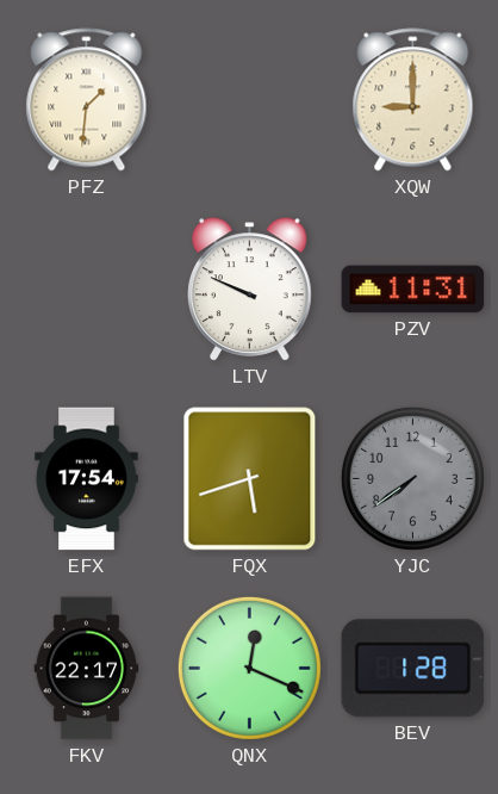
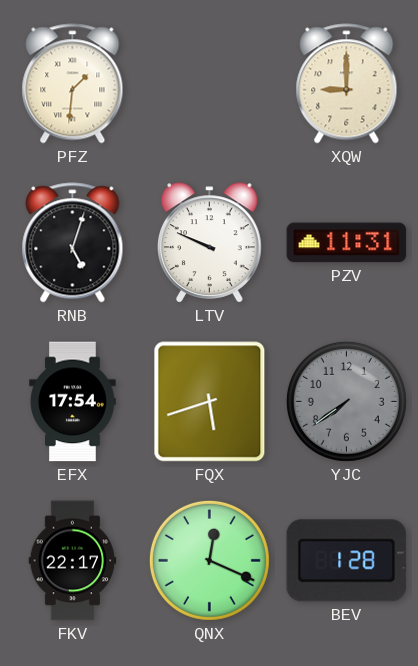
RNB: none -> 5:03 (73, 243)
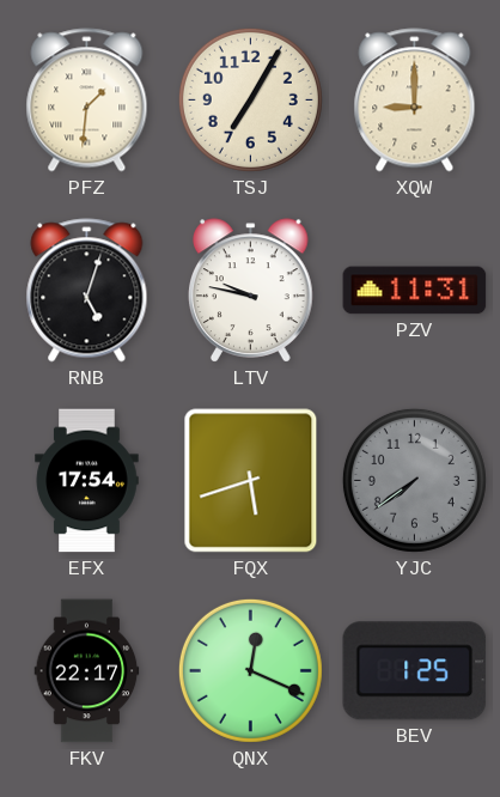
TSJ: none -> 7:05 (250, 99)
LTV: 9:49 -> 9:47 (251, 291)
BEV: 1:28 -> 1:25 (415, 671)
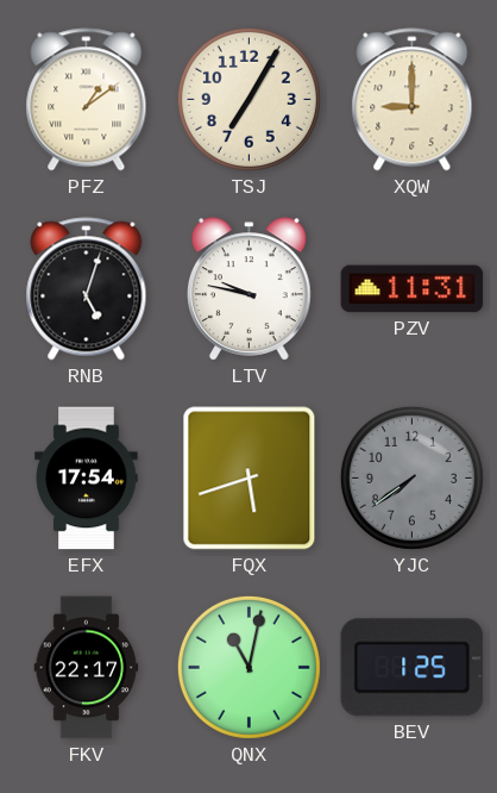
PFZ: 1:31 -> 1:09 (87, 100)
QNX: 12:19 -> 11:02 (248, 667)
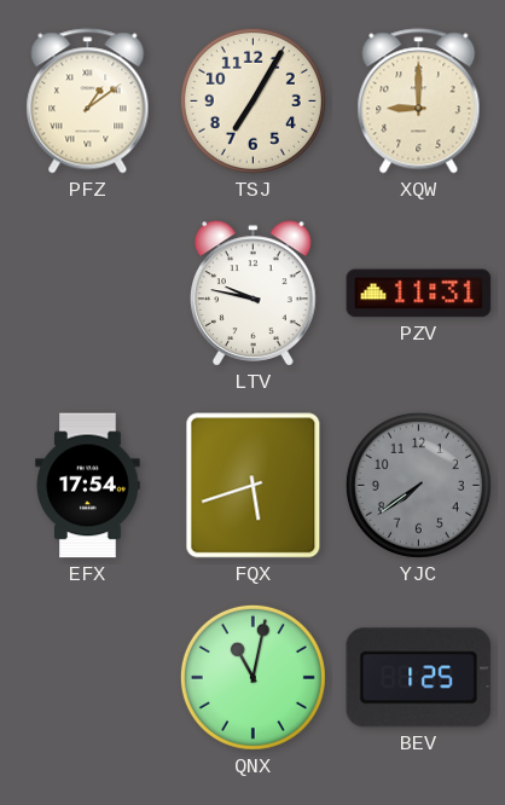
RNB: 5:03 -> none (87, 289)
FKV: 22:17 -> none (87, 668)
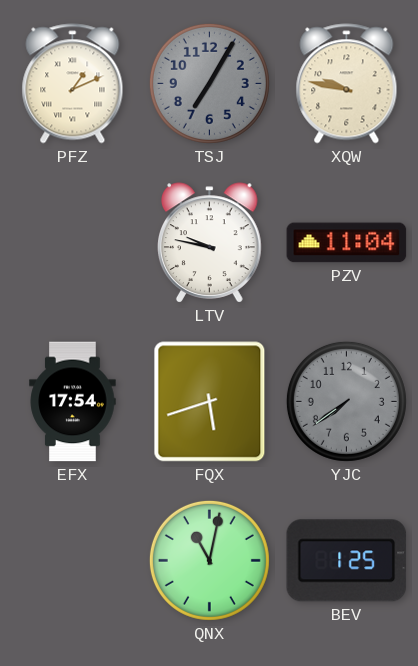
PFZ: 1:09 -> 1:11 (73, 84)
TSJ dial: cream -> grey (209, 83)
XQW: 9:00 -> 9:47 (347, 84)
PZV: 11:31 -> 11:04 (347, 243)
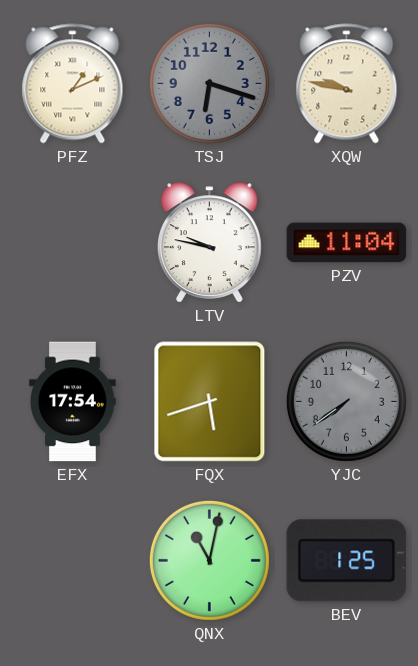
TSJ: 7:05 -> 6:18 (209, 83)
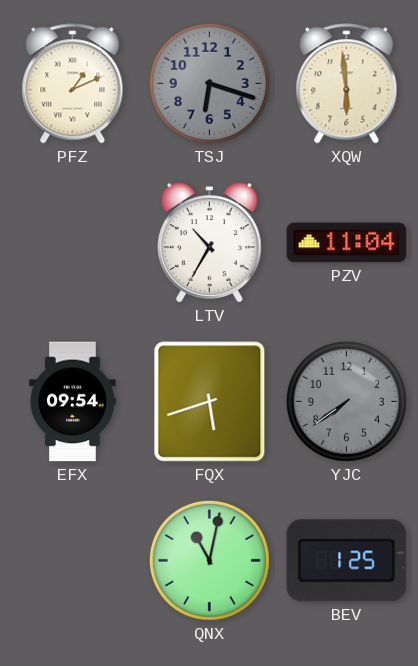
XQW: 9:47 -> 5:59 (347, 84)
LTV: 9:47 -> 10:35 (210, 243)
EFX: 17:54 -> 09:54 (73, 402)
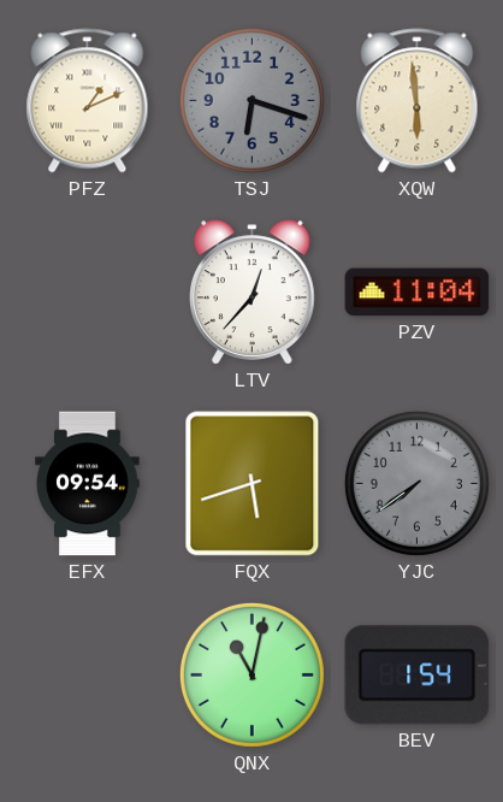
LTV: 10:35 -> 12:37 (253, 293)
BEV: 1:25 -> 1:54 (418, 676)
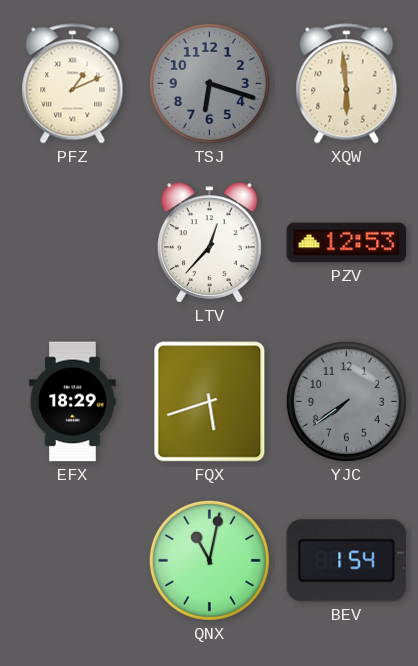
PZV: 11:04 -> 12:53 (347, 243)
EFX: 09:54 -> 18:29 (73, 402)
